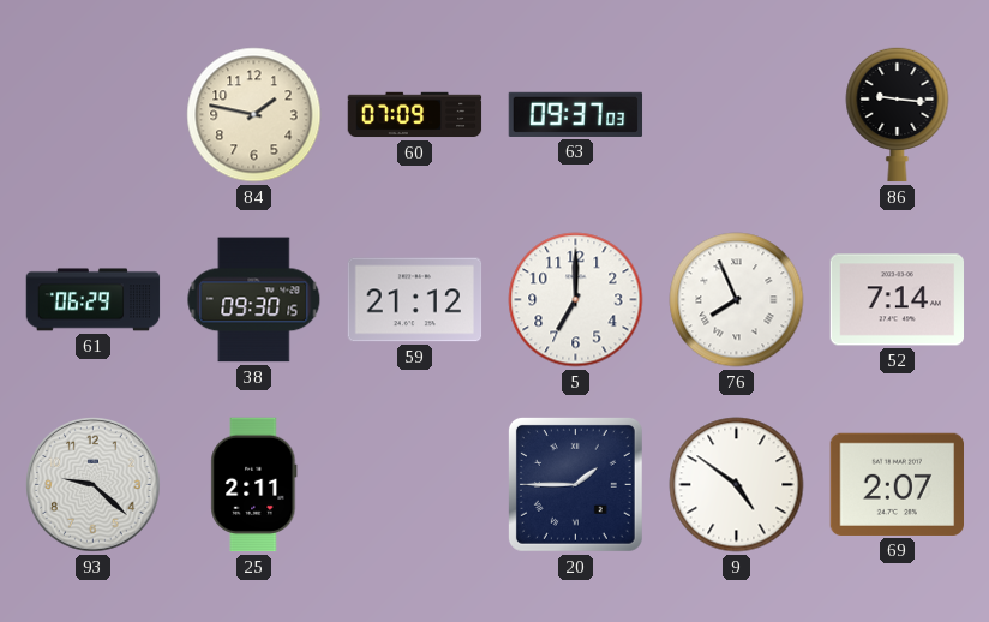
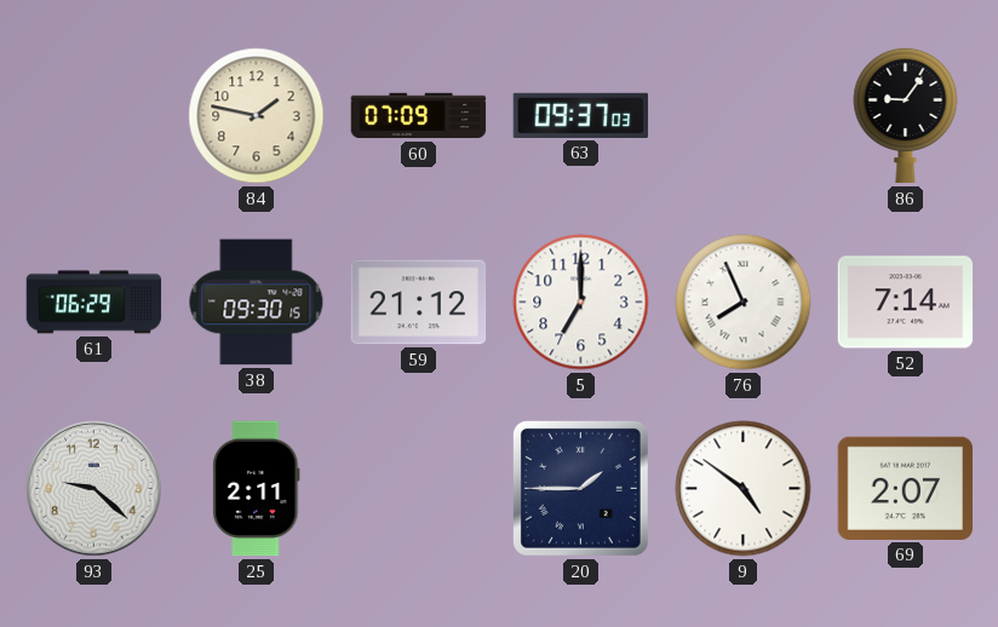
86: 9:16 -> 9:06 (906, 115)
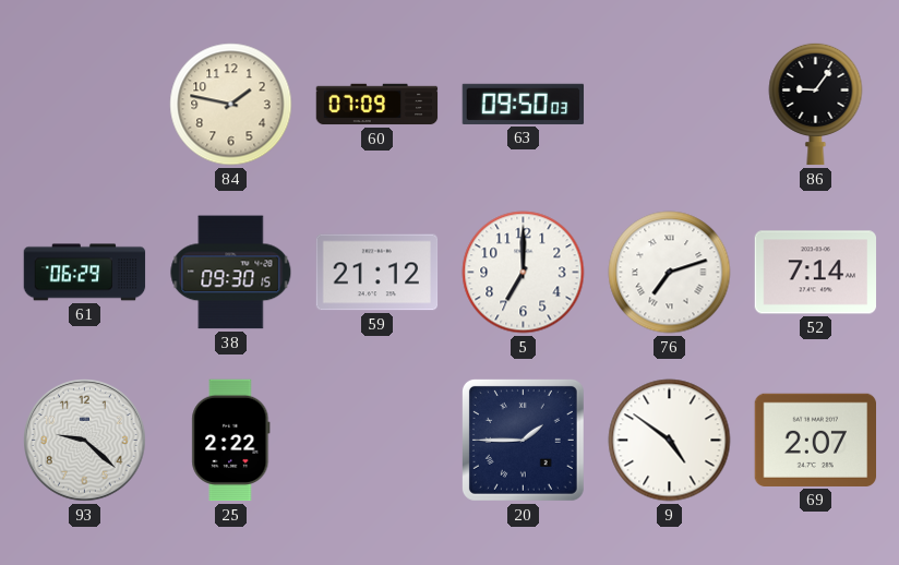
63: 09:37 -> 09:50 (524, 104)
76: 7:56 -> 7:12 (670, 273)
25: 2:11 -> 2:22 (231, 441)
